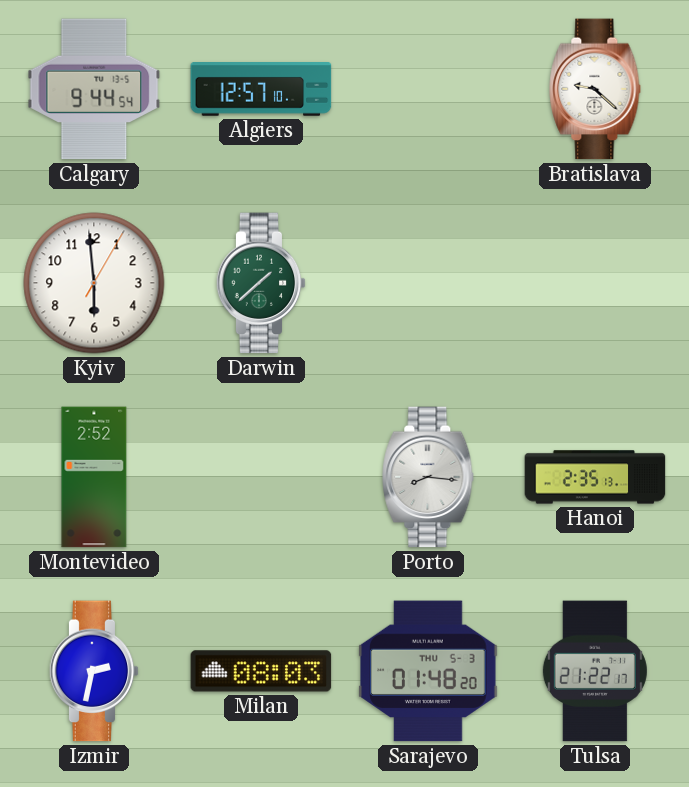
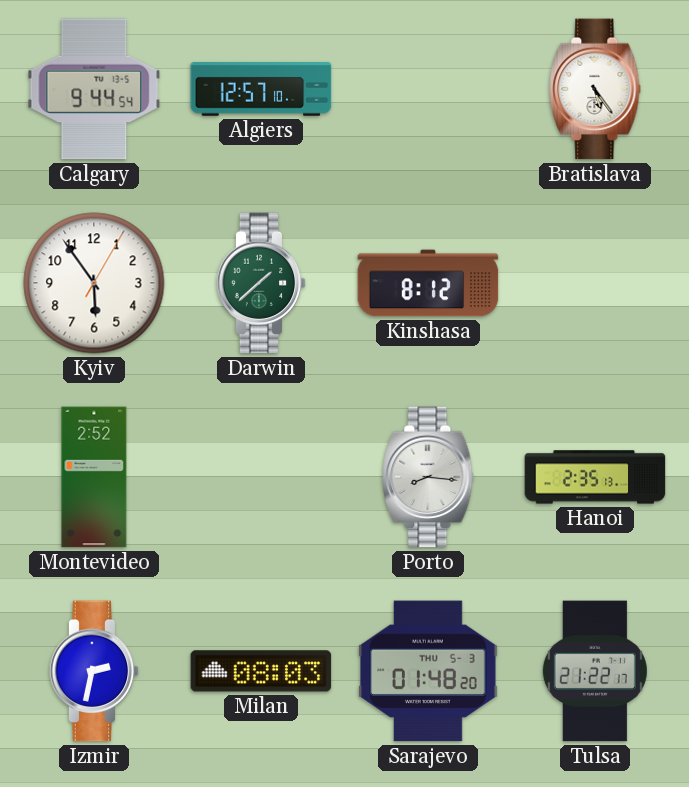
Bratislava: 9:22 -> 5:24 (595, 89)
Kyiv: 5:59 -> 5:54 (94, 283)
Kinshasa: none -> 8:12 (428, 283)
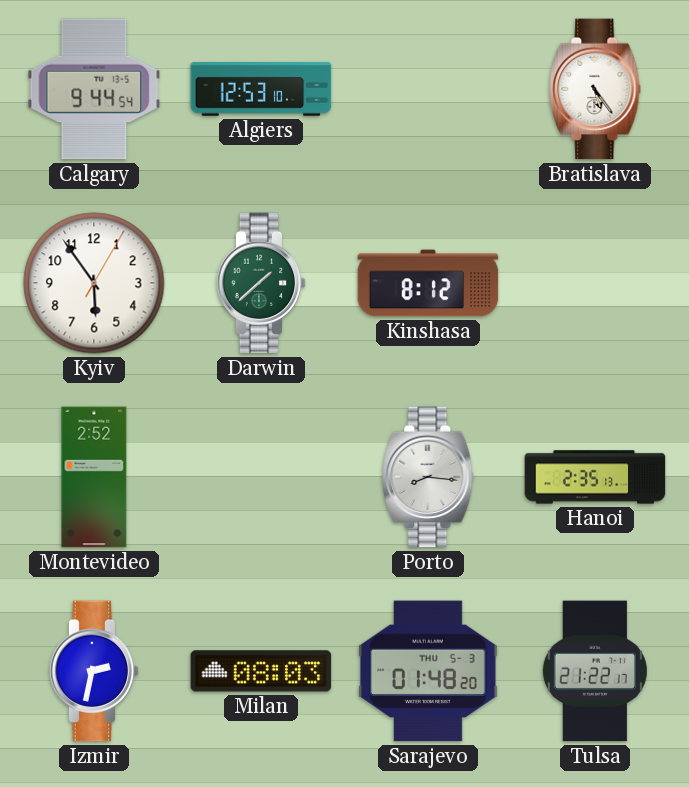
Algiers: 12:57 -> 12:53 (261, 90)
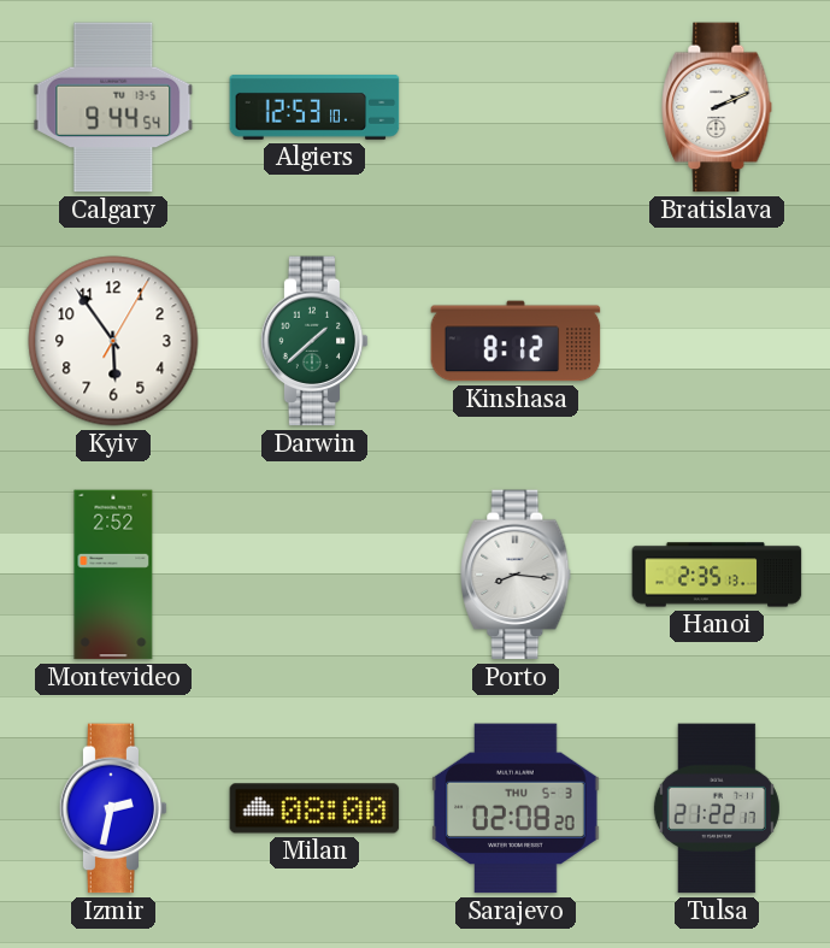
Bratislava: 5:24 -> 2:11 (717, 107)
Milan: 08:03 -> 08:00 (314, 808)
Sarajevo: 01:48 -> 02:08 (516, 808)
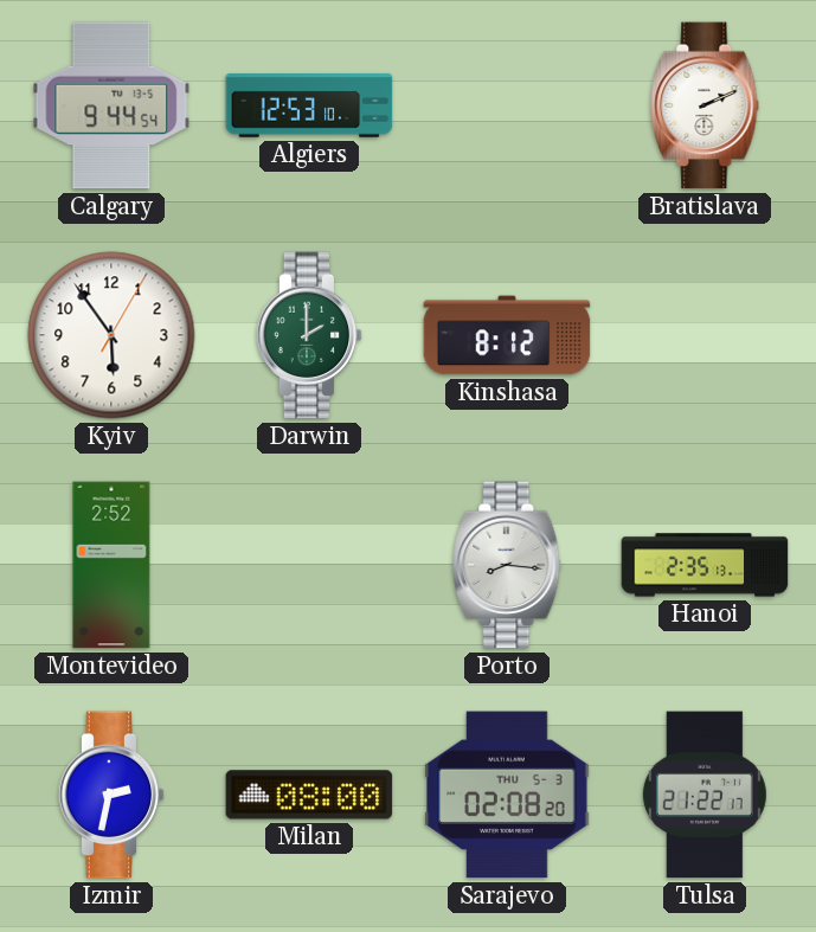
Darwin: 1:38 -> 2:00 (309, 335)
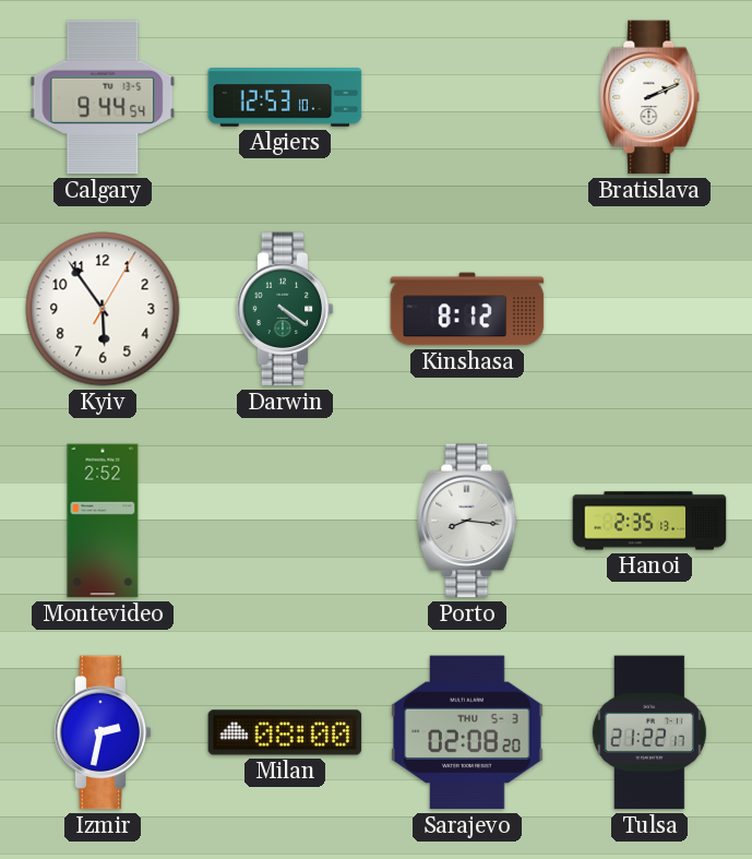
Darwin: 2:00 -> 4:21 (285, 309)
